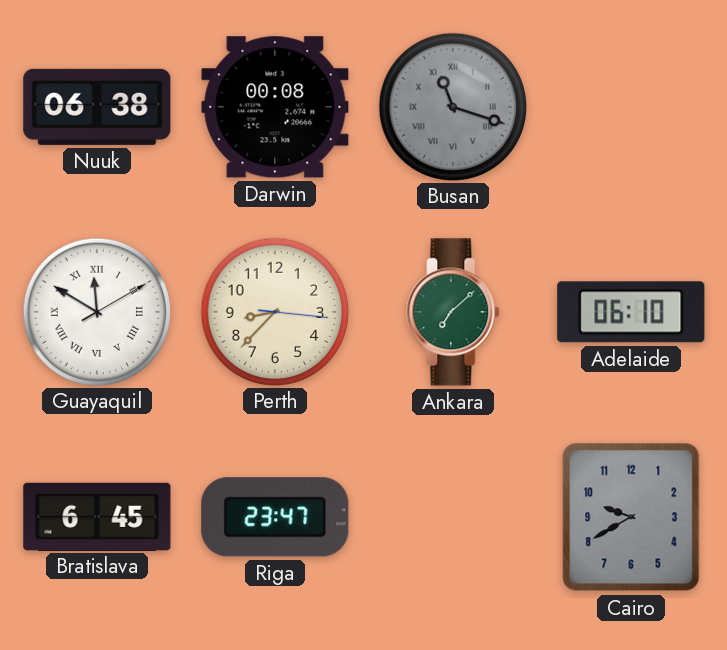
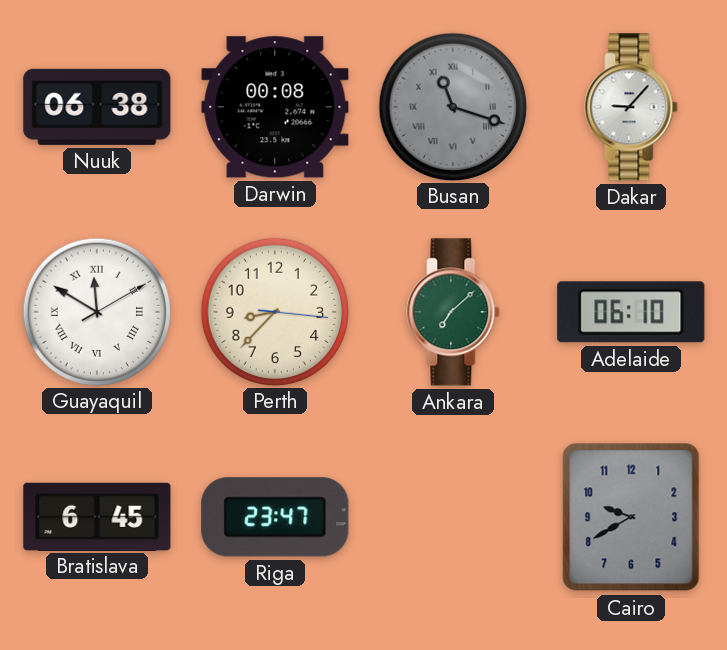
Dakar: none -> 9:07 (631, 107)
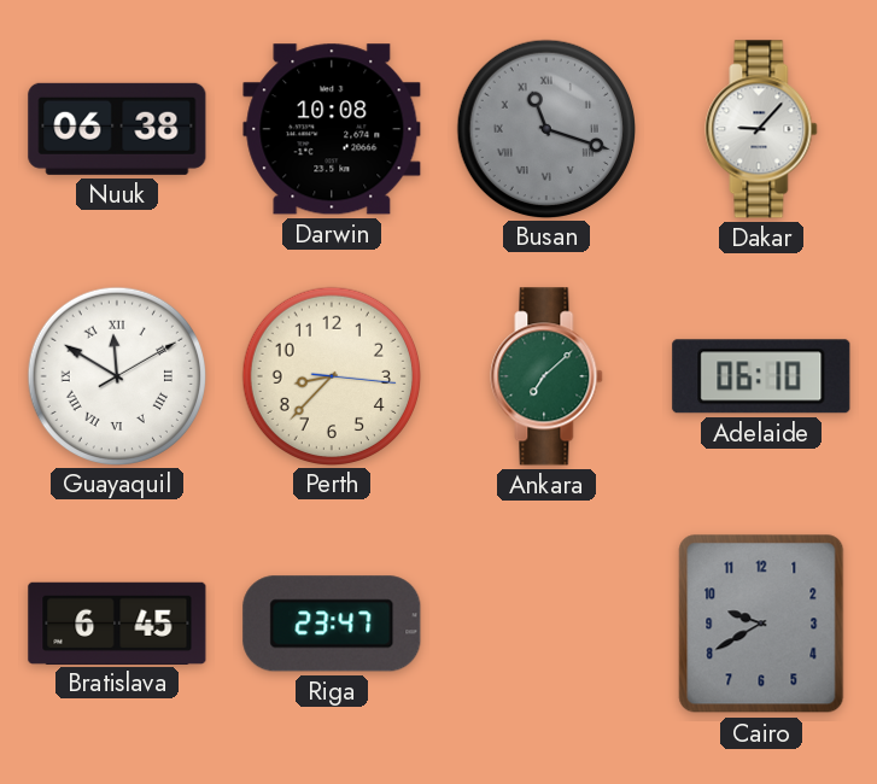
Darwin: 00:08 -> 10:08 (332, 129)
